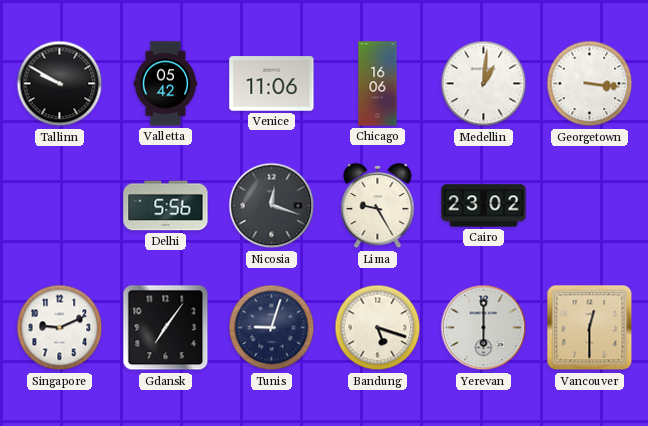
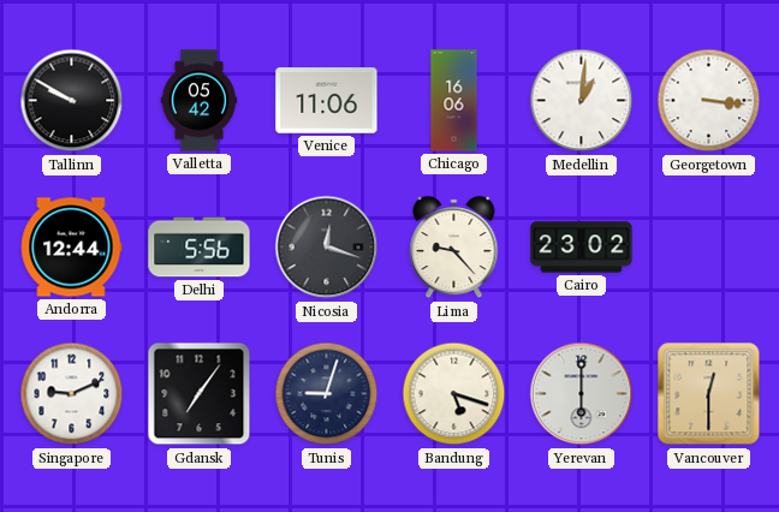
Andorra: none -> 12:44 (71, 248)
Lima: 9:25 -> 9:23 (454, 248)
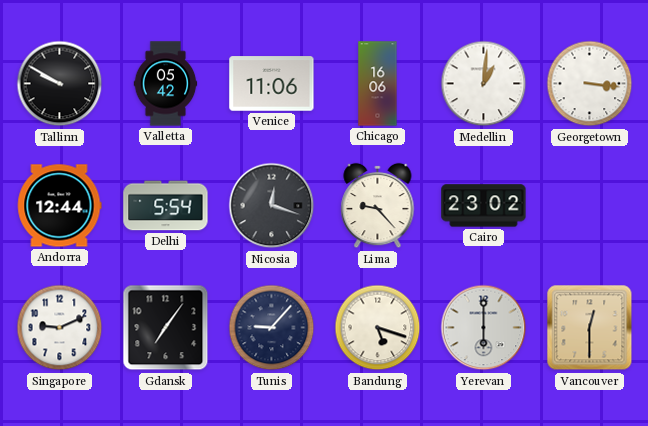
Delhi: 5:56 -> 5:54 (166, 206)
Tunis: 9:03 -> 9:07 (272, 328)
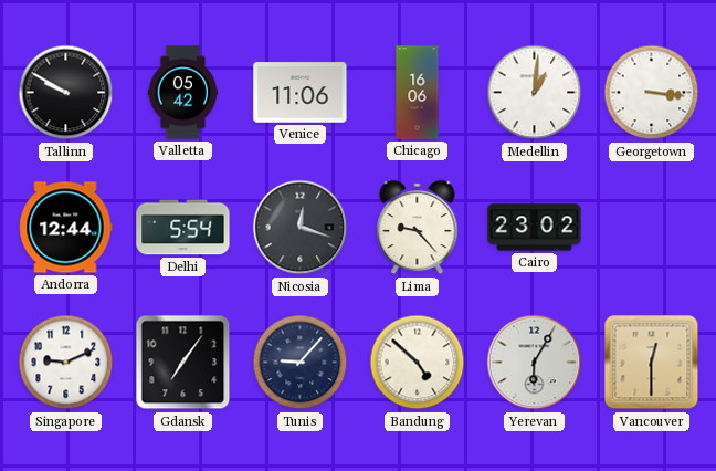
Bandung: 5:18 -> 4:52 (418, 363)
Yerevan: 6:00 -> 6:05 (535, 363)
